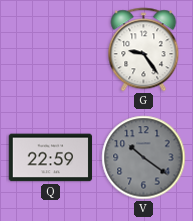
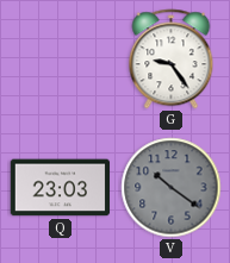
Q: 22:59 -> 23:03 (61, 188)
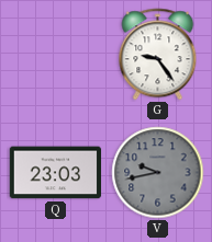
V: 10:21 -> 9:43 (158, 173)
